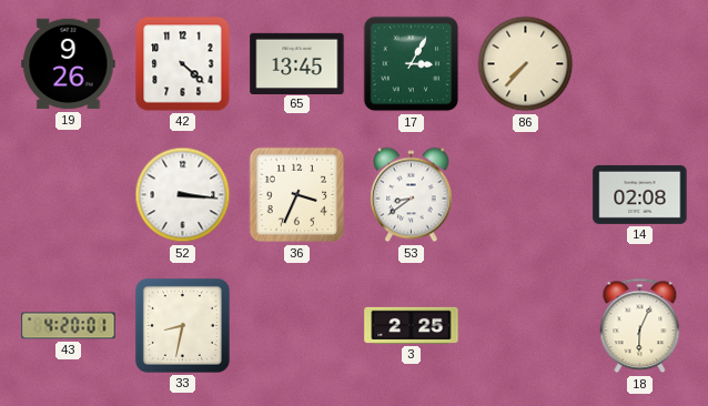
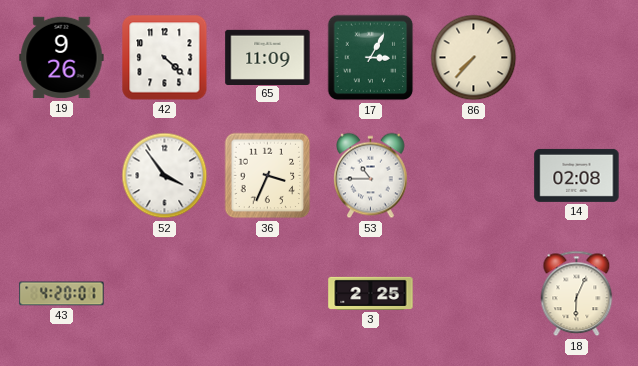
65: 13:45 -> 11:09 (268, 57)
52: 3:16 -> 3:54 (165, 176)
53: 8:39 -> 10:45 (371, 176)
33: 8:32 -> none (182, 325)
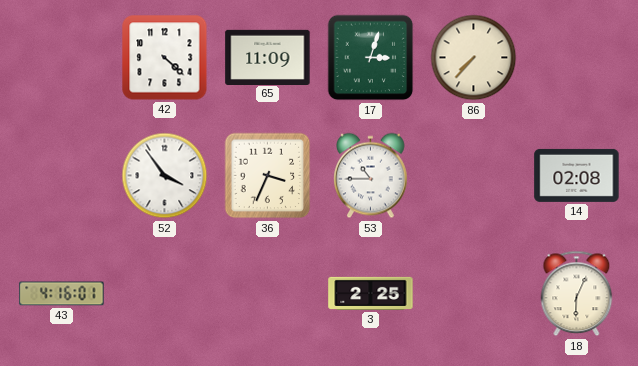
19: 9:26 -> none (62, 58)
17: 3:05 -> 3:03 (371, 58)
43: 4:20 -> 4:16 (62, 294)
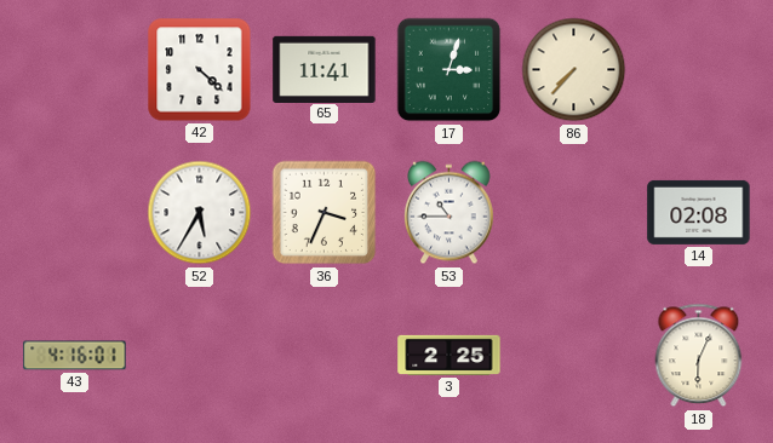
65: 11:09 -> 11:41 (325, 69)
52: 3:54 -> 5:35 (200, 213)
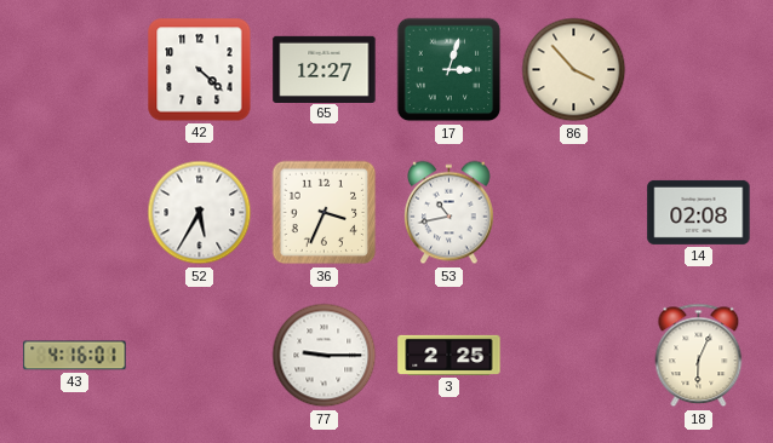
65: 11:41 -> 12:27 (325, 69)
86: 7:37 -> 3:53 (574, 70)
53: 10:45 -> 10:43 (450, 213)
77: none -> 9:15 (325, 356)
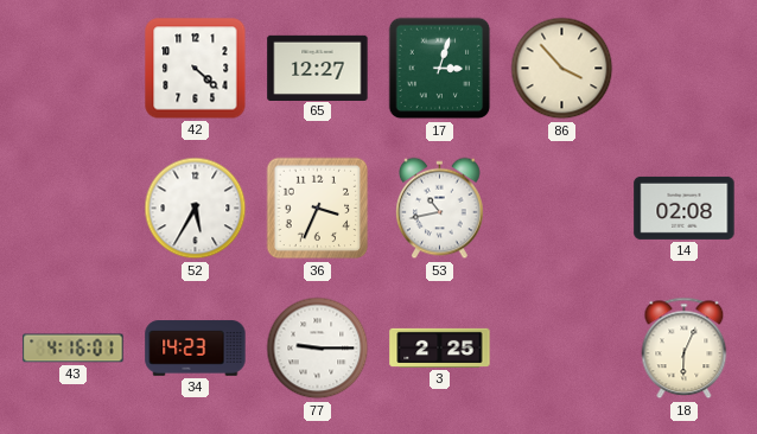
34: none -> 14:23 (196, 349)
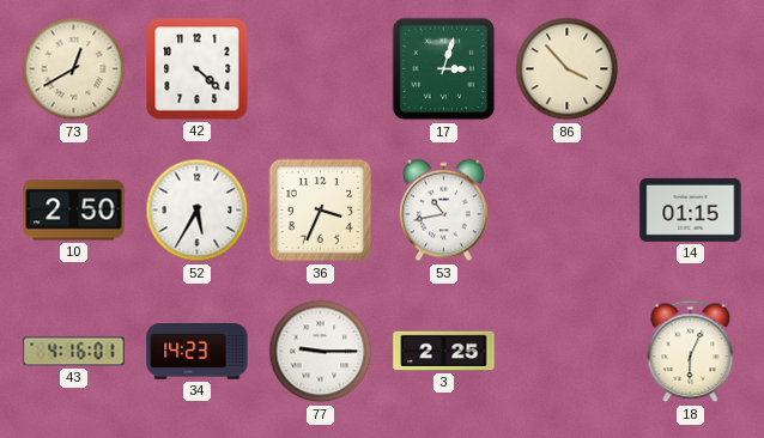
73: none -> 12:40 (74, 69)
65: 12:27 -> none (318, 68)
10: none -> 2:50 (74, 211)
14: 02:08 -> 01:15 (691, 209)
